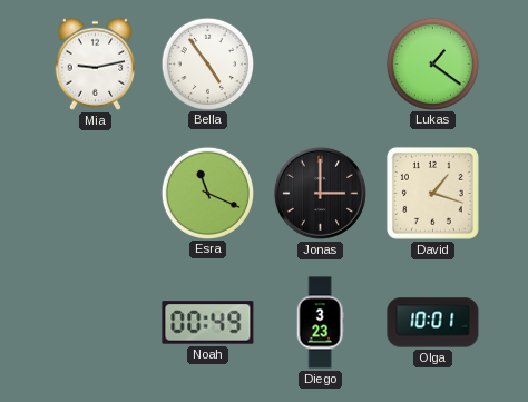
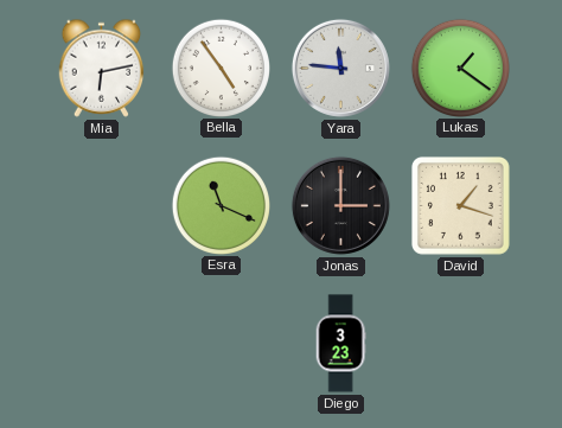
Mia: 9:13 -> 6:13 (102, 68)
Yara: none -> 11:46 (340, 68)
Noah: 00:49 -> none (208, 323)
Olga: 10:01 -> none (433, 323)
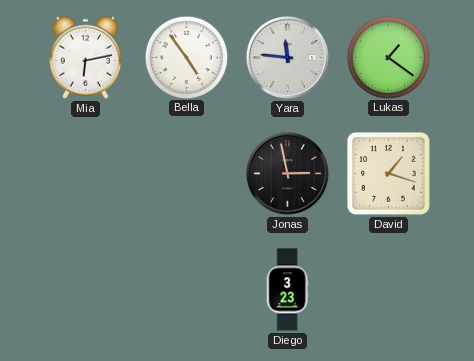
Esra: 11:19 -> none (221, 205)
Jonas: 3:00 -> 2:58 (287, 173)
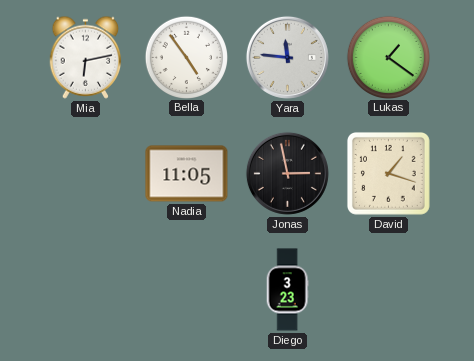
Nadia: none -> 11:05 (187, 174)
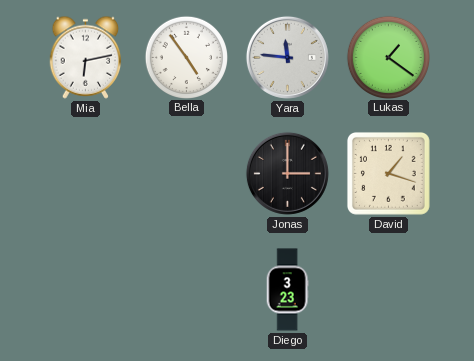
Nadia: 11:05 -> none (187, 174)
Jonas: 2:58 -> 3:00 (287, 173)
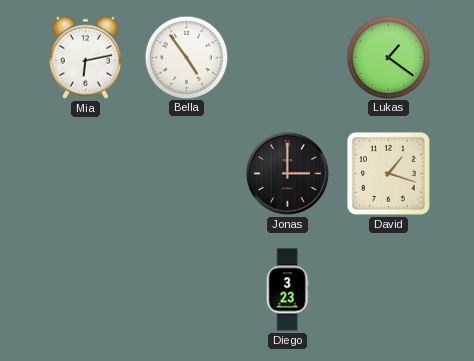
Yara: 11:46 -> none (287, 57)
